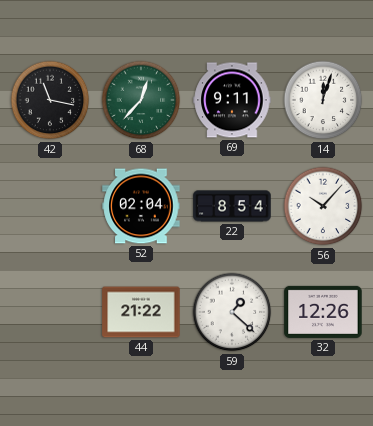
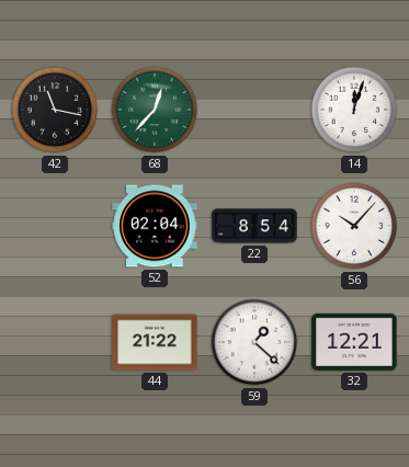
69: 9:11 -> none (232, 100)
32: 12:26 -> 12:21 (354, 342)
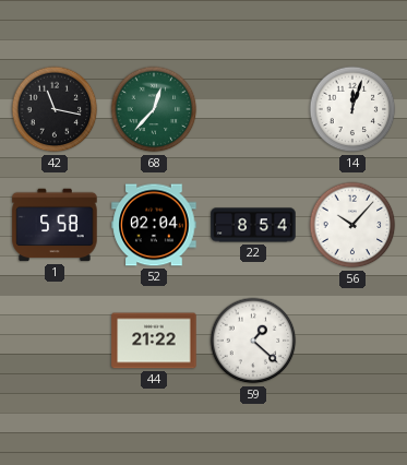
1: none -> 5:58 (55, 225)
32: 12:21 -> none (354, 342)
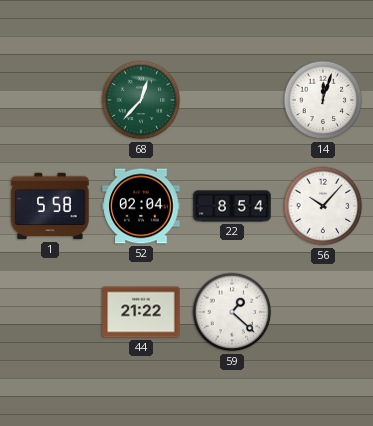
42: 11:17 -> none (55, 109)
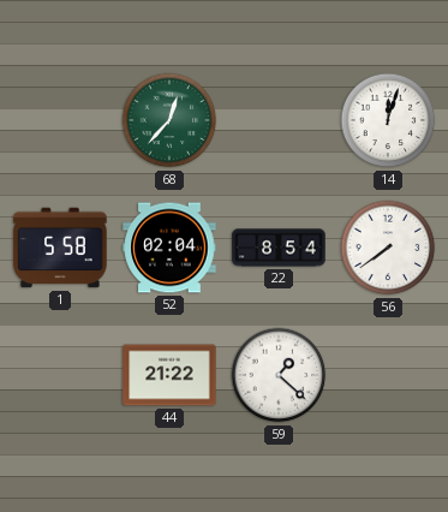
56: 10:07 -> 7:39 (388, 248)
